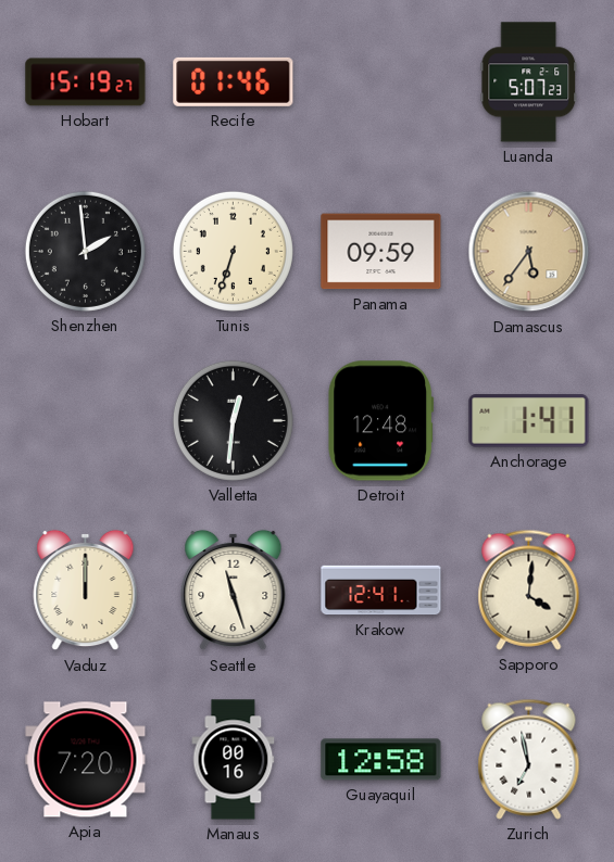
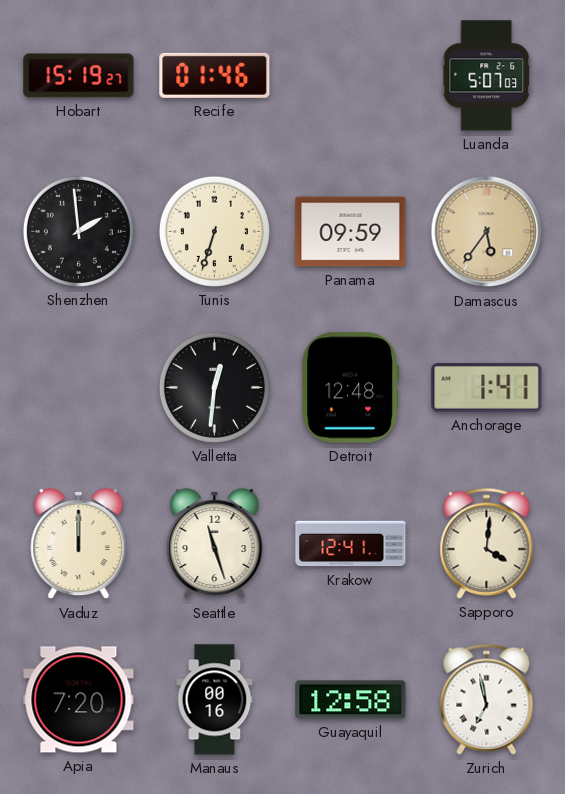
Luanda: 5:07:23 -> 5:07:03 (487, 76)
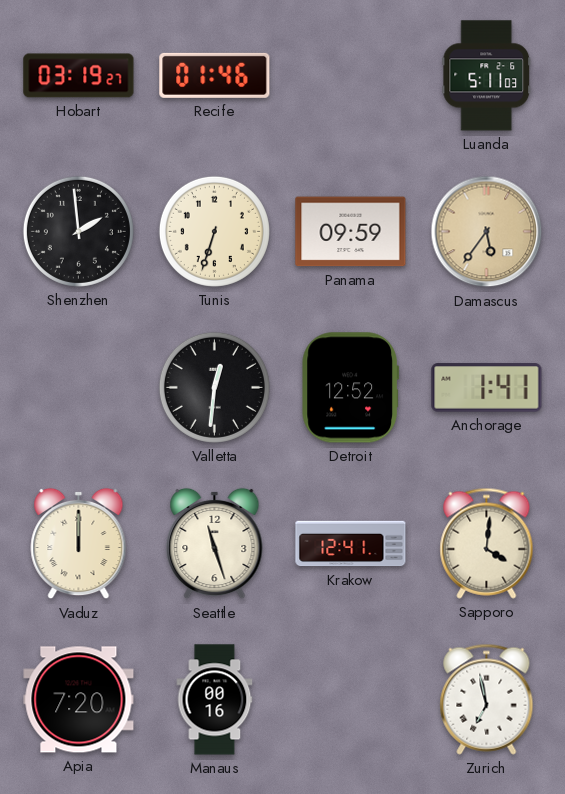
Hobart: 15:19 -> 03:19 (79, 76)
Luanda: 5:07 -> 5:11 (487, 76)
Detroit: 12:48 -> 12:52 (350, 388)
Guayaquil: 12:58 -> none (351, 700)
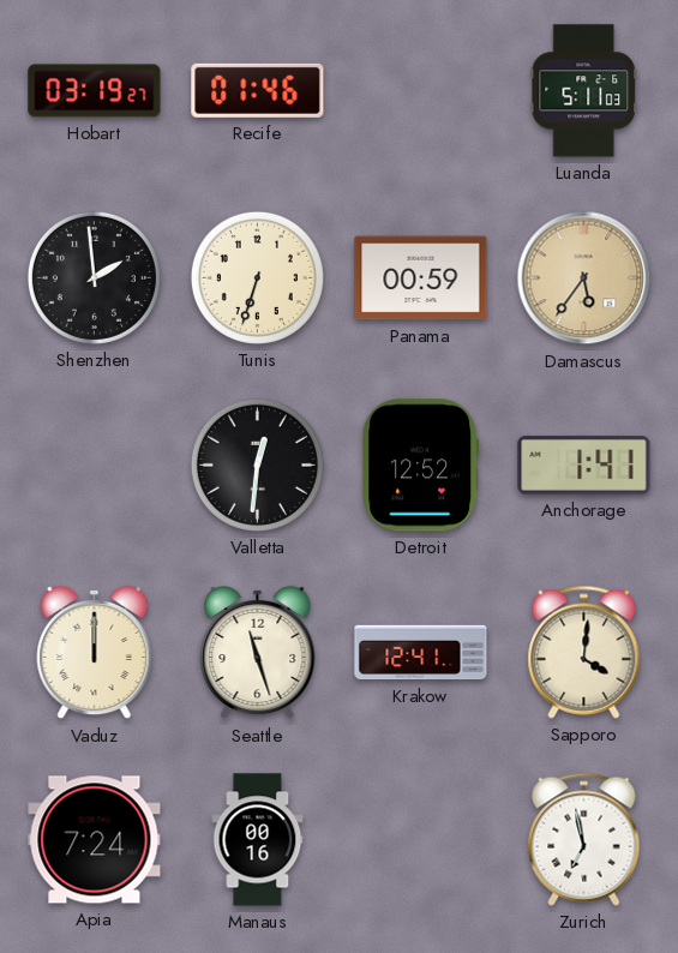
Panama: 09:59 -> 00:59 (421, 278)
Apia: 7:20 -> 7:24 (95, 840)
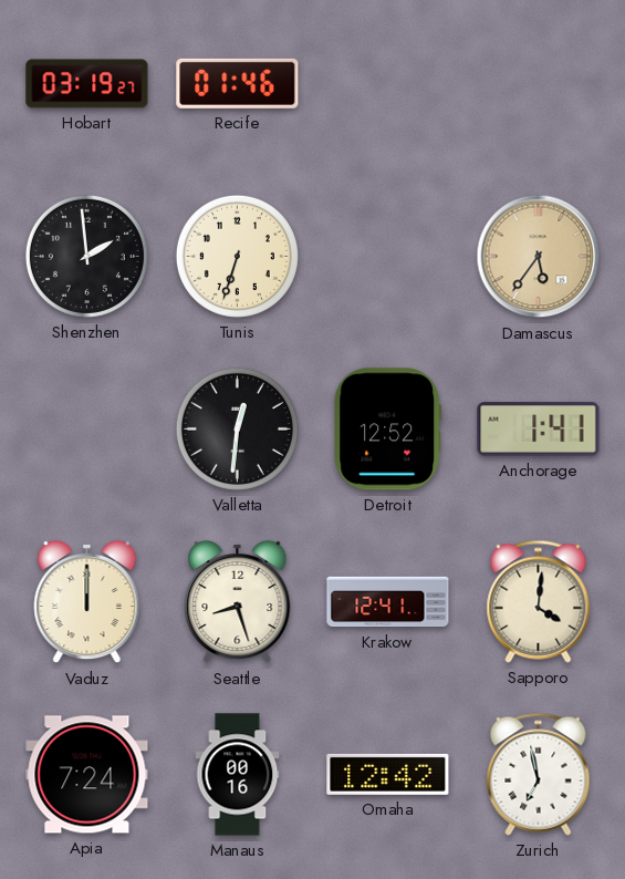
Luanda: 5:11 -> none (584, 91)
Panama: 00:59 -> none (421, 278)
Seattle: 11:27 -> 8:27 (238, 602)
Omaha: none -> 12:42 (388, 774)
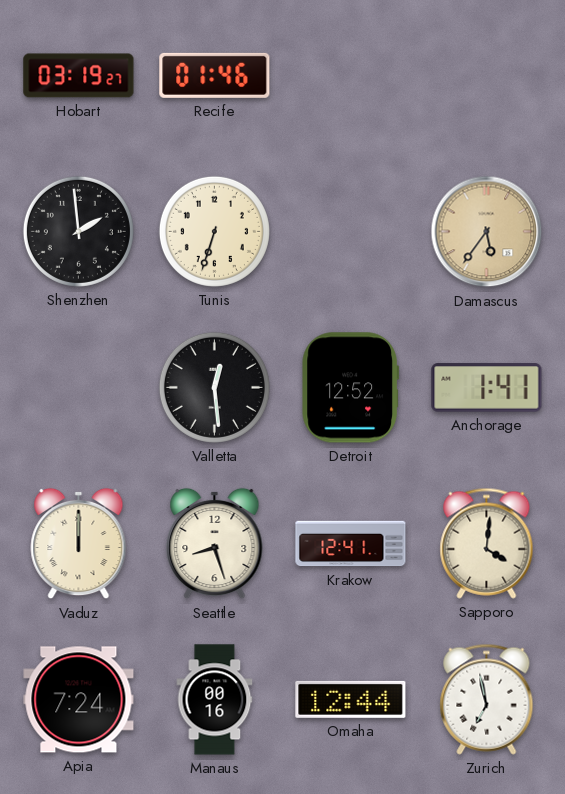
Valletta: 12:31 -> 12:29 (214, 387)
Omaha: 12:42 -> 12:44 (351, 699)
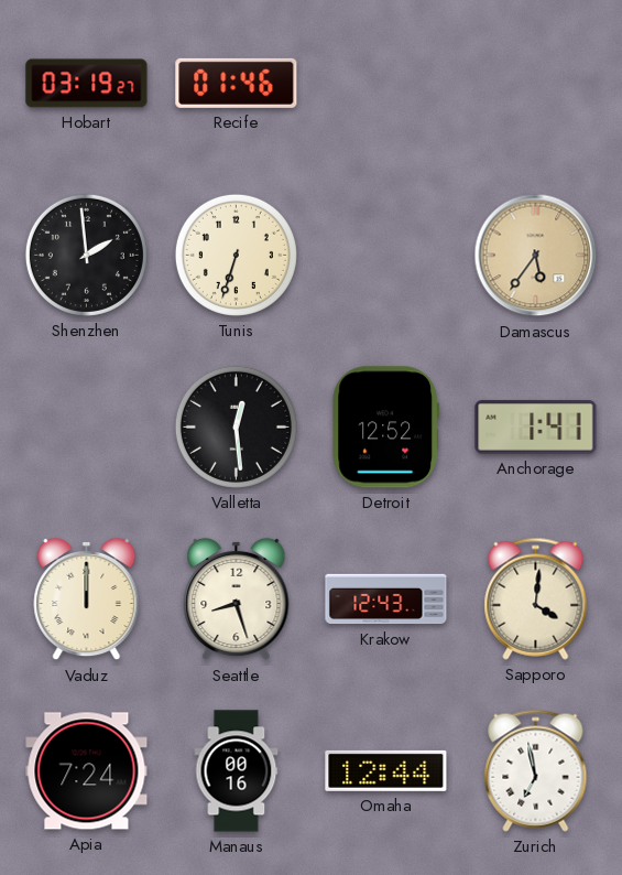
Krakow: 12:41 -> 12:43 (386, 599)
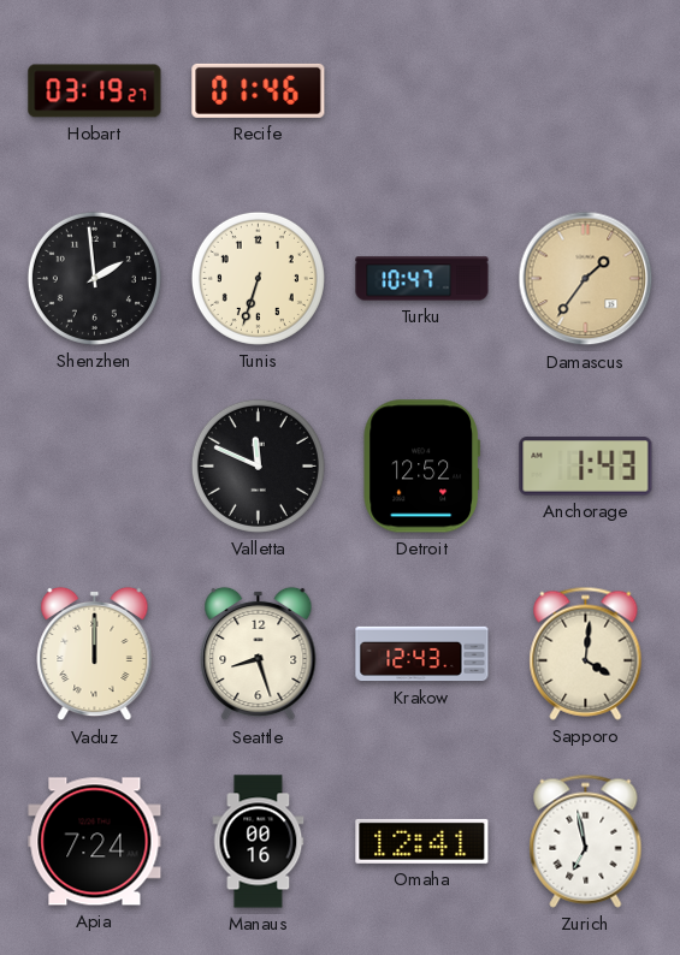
Turku: none -> 10:47 (422, 279)
Damascus: 5:36 -> 1:36 (586, 279)
Valletta: 12:29 -> 11:49 (258, 465)
Anchorage: 1:41 -> 1:43 (586, 467)
Omaha: 12:44 -> 12:41 (422, 841)
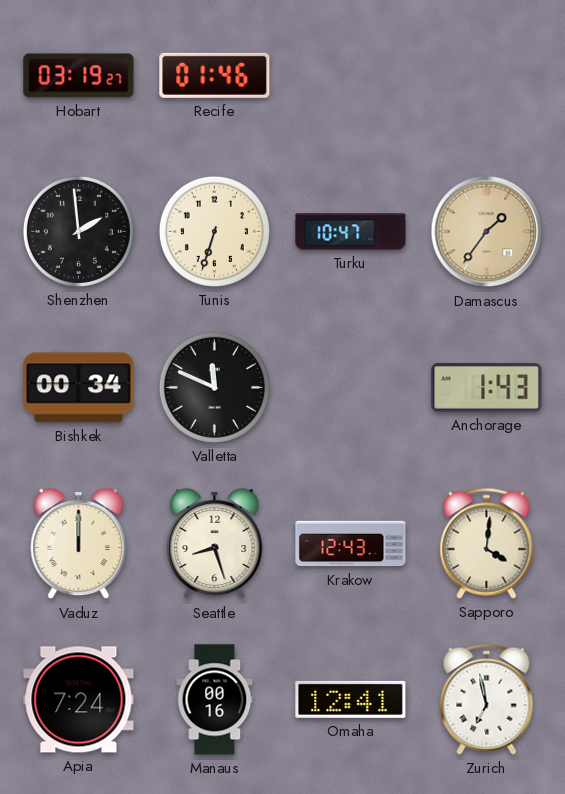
Bishkek: none -> 00:34 (79, 388)
Detroit: 12:52 -> none (421, 467)
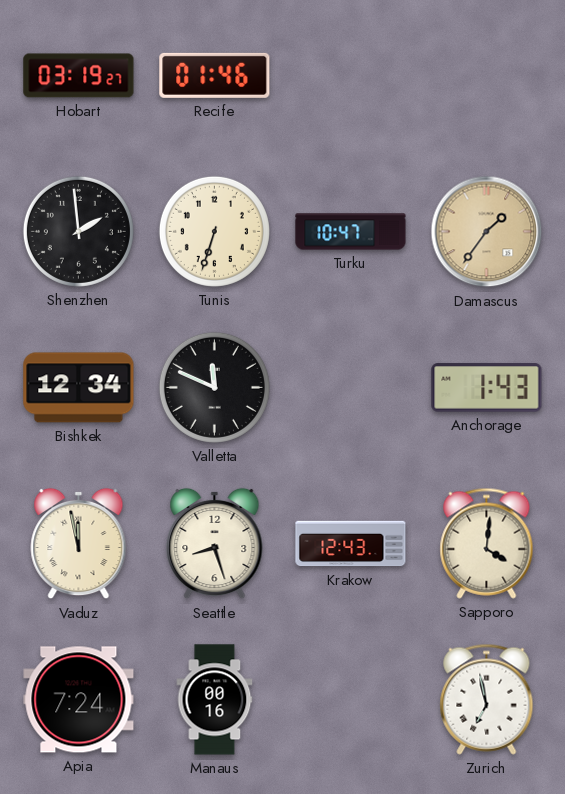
Bishkek: 00:34 -> 12:34 (79, 388)
Vaduz: 12:00 -> 11:58 (79, 544)
Omaha: 12:41 -> none (351, 699)
